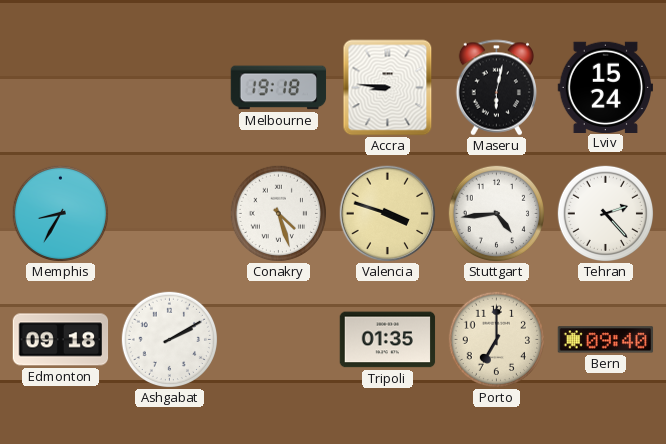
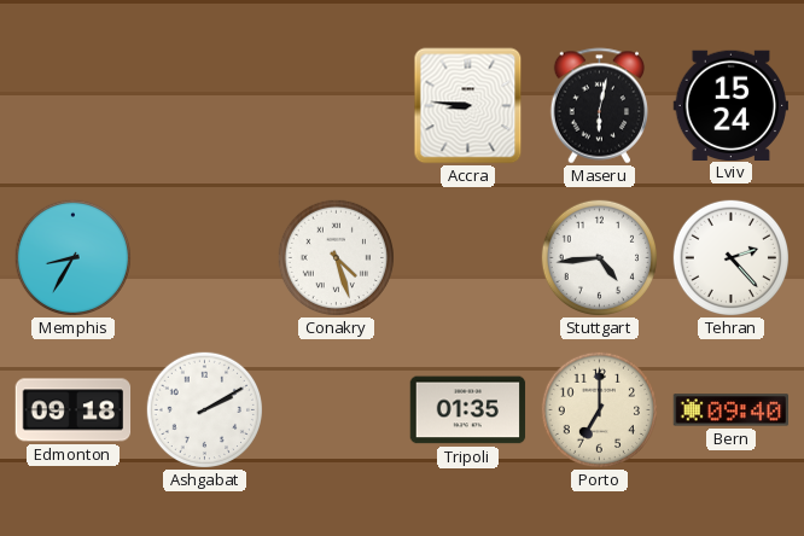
Melbourne: 19:18 -> none (279, 88)
Valencia: 3:48 -> none (388, 214)
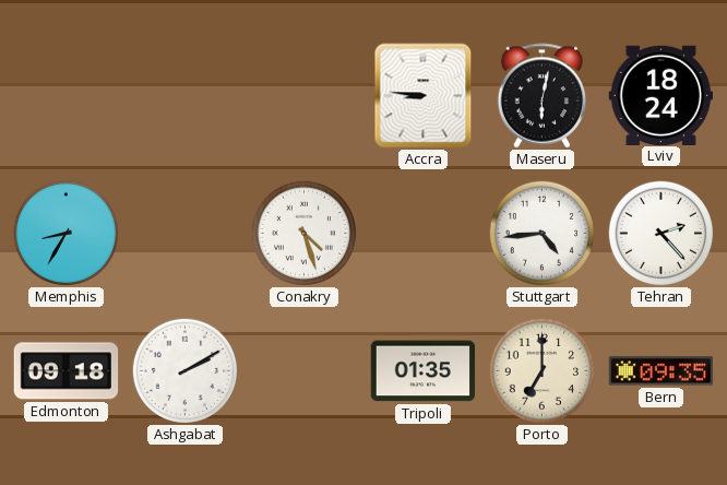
Lviv: 15:24 -> 18:24 (662, 95)
Bern: 09:40 -> 09:35 (662, 371)
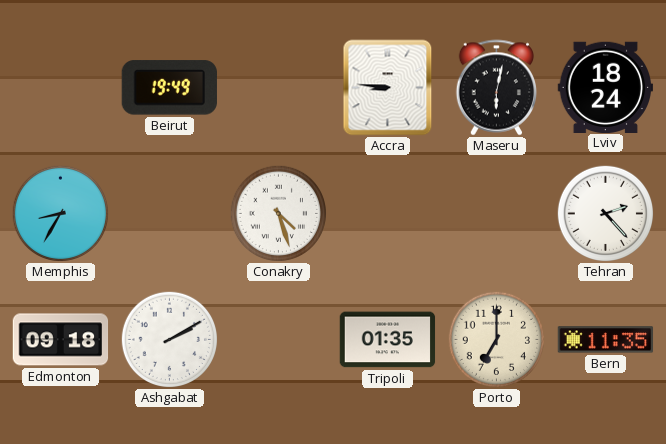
Beirut: none -> 19:49 (169, 88)
Stuttgart: 4:44 -> none (541, 233)
Bern: 09:35 -> 11:35 (606, 340)
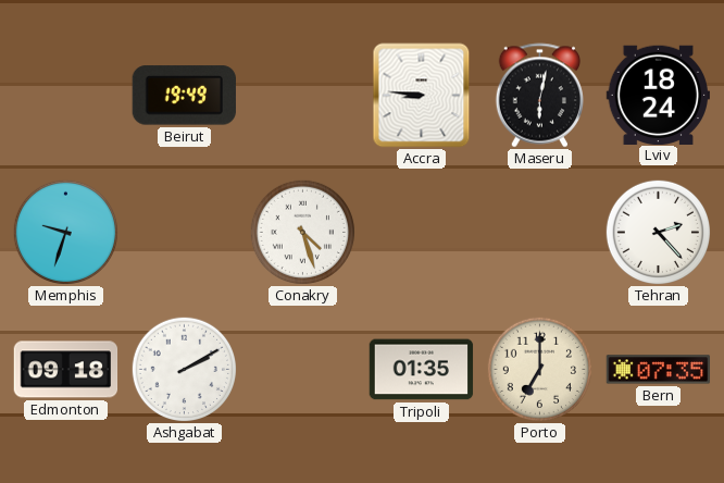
Memphis: 8:35 -> 9:33 (65, 232)
Bern: 11:35 -> 07:35 (659, 370)
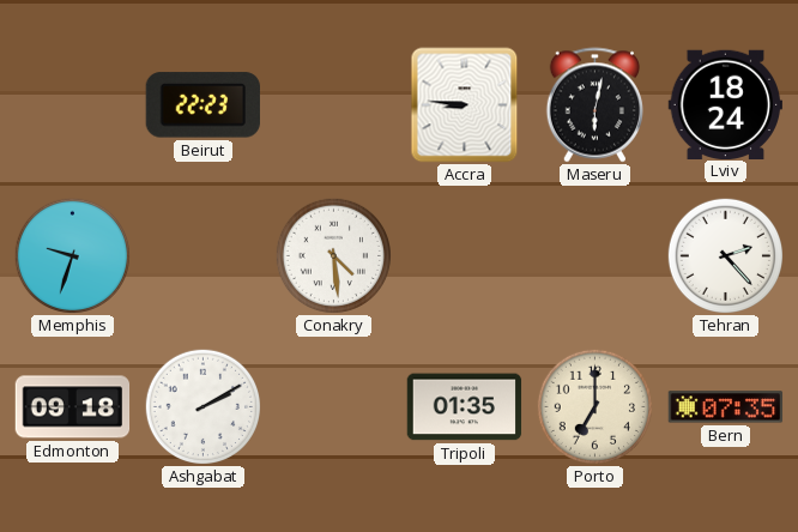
Beirut: 19:49 -> 22:23 (202, 105)
Conakry: 4:27 -> 4:29 (333, 255)
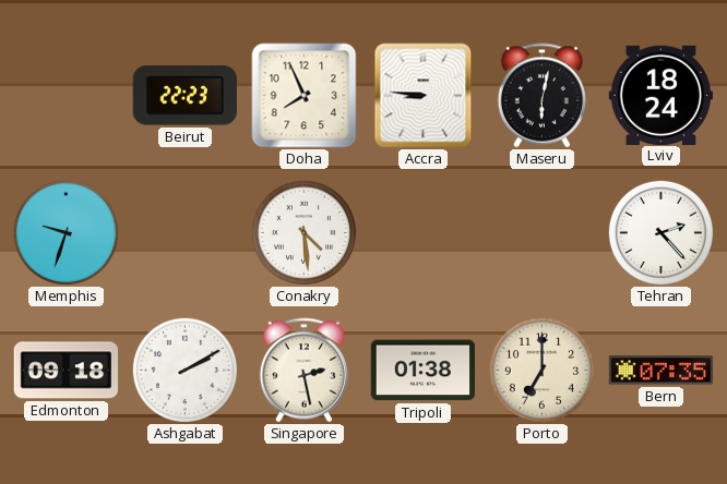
Doha: none -> 7:56 (305, 96)
Singapore: none -> 2:28 (303, 371)
Tripoli: 01:35 -> 01:38 (424, 371)
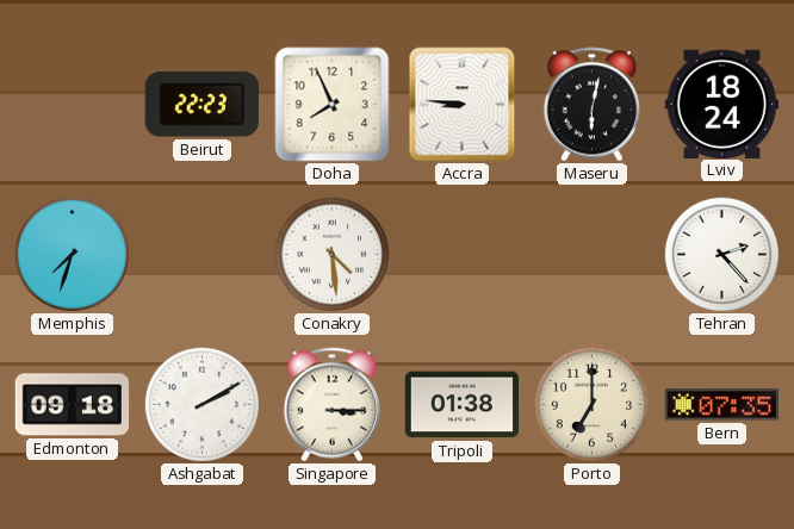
Memphis: 9:33 -> 7:33 (72, 254)
Singapore: 2:28 -> 3:15 (331, 405)
